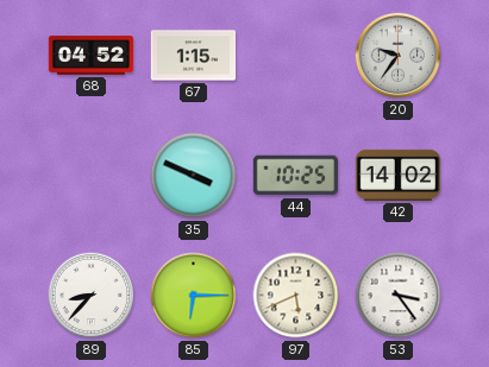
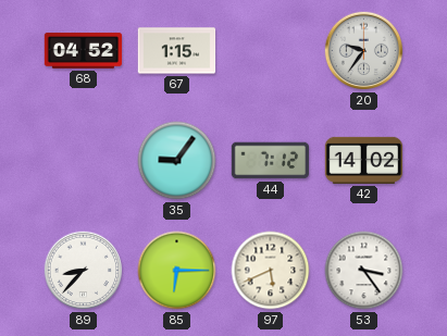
35: 3:49 -> 9:06 (177, 161)
44: 10:25 -> 7:12 (271, 161)
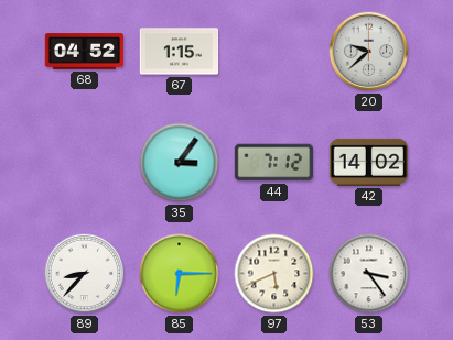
20: 9:36 -> 9:38 (369, 52)
35: 9:06 -> 3:06 (180, 163)
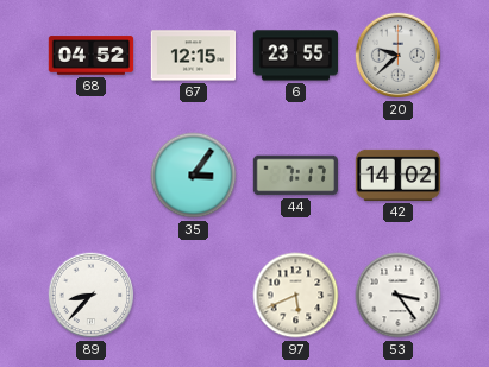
67: 1:15 -> 12:15 (194, 56)
6: none -> 23:55 (296, 56)
44: 7:12 -> 7:17 (296, 176)
85: 6:15 -> none (180, 274)
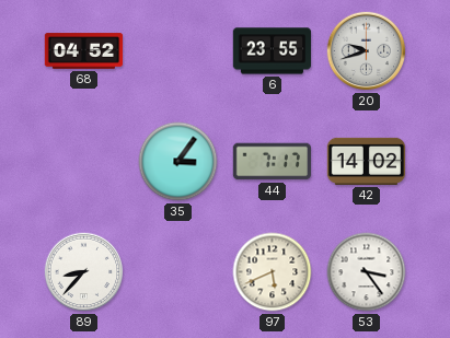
67: 12:15 -> none (194, 56)
20: 9:38 -> 9:42 (367, 51)
